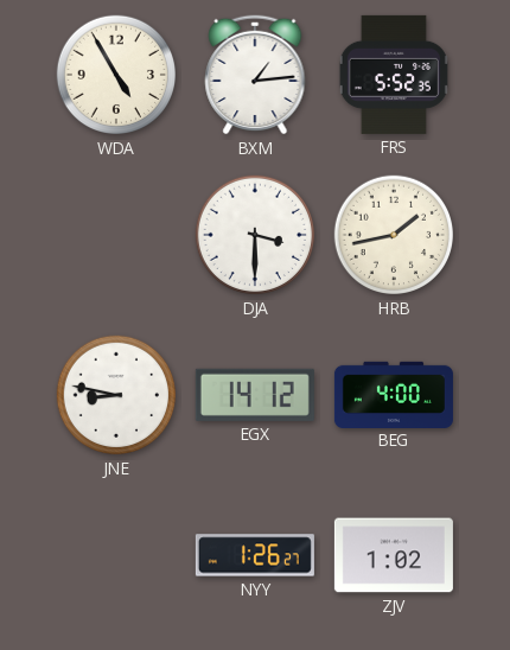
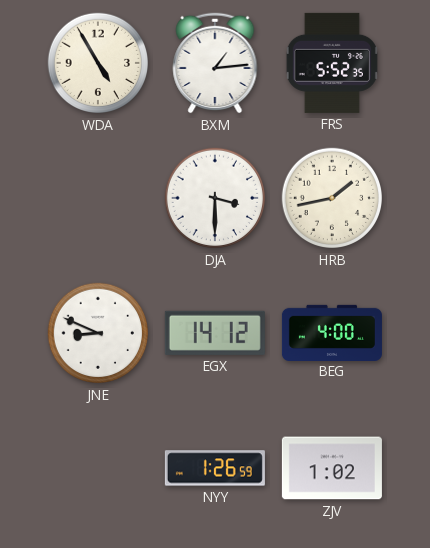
JNE: 8:47 -> 8:49 (98, 333)
NYY: 1:26:27 -> 1:26:59 (215, 468)
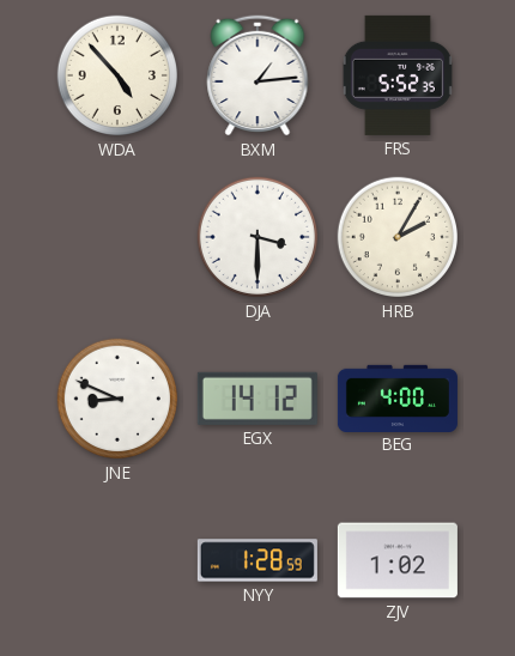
WDA: 4:55 -> 4:53 (117, 75)
HRB: 1:43 -> 2:05 (398, 237)
NYY: 1:26 -> 1:28 (257, 560)
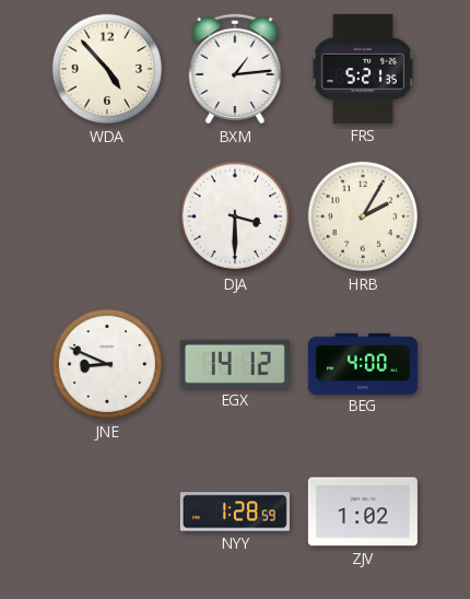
FRS: 5:52 -> 5:21 (363, 69)
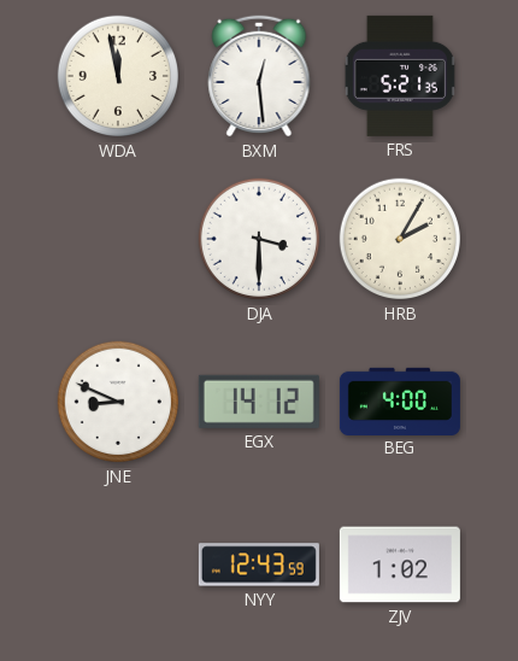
WDA: 4:53 -> 11:58 (118, 76)
BXM: 1:14 -> 12:29 (259, 76)
NYY: 1:28 -> 12:43 (259, 565)
